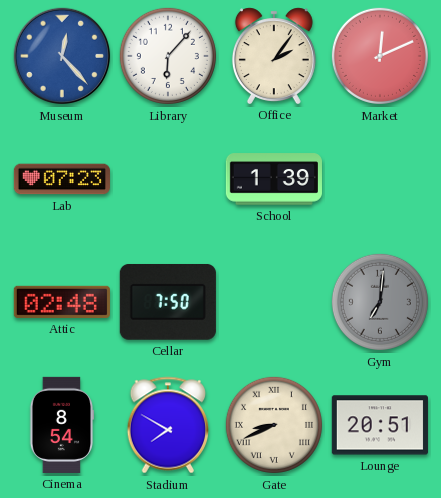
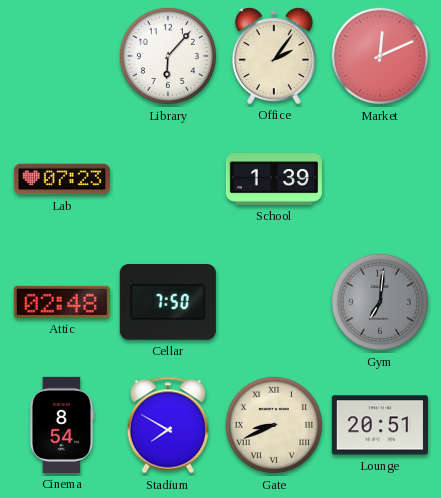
Museum: 12:23 -> none (62, 56)
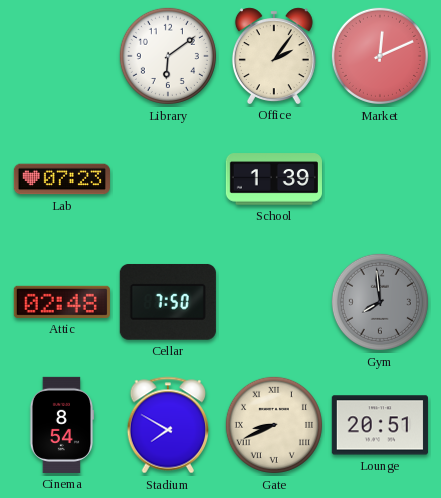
Library: 6:07 -> 6:09 (168, 56)
Gym: 7:01 -> 7:59 (380, 302)
